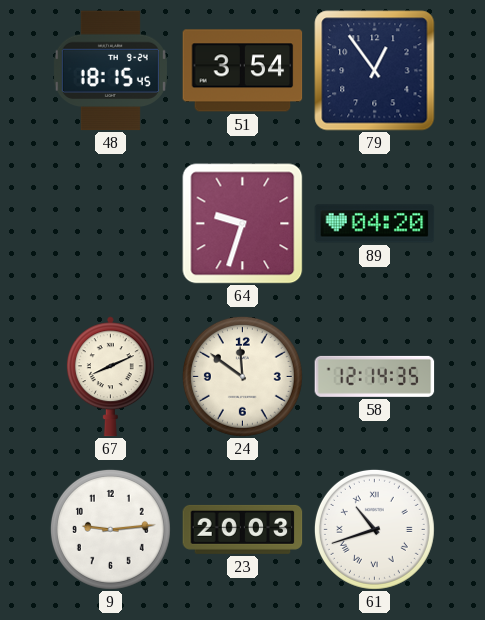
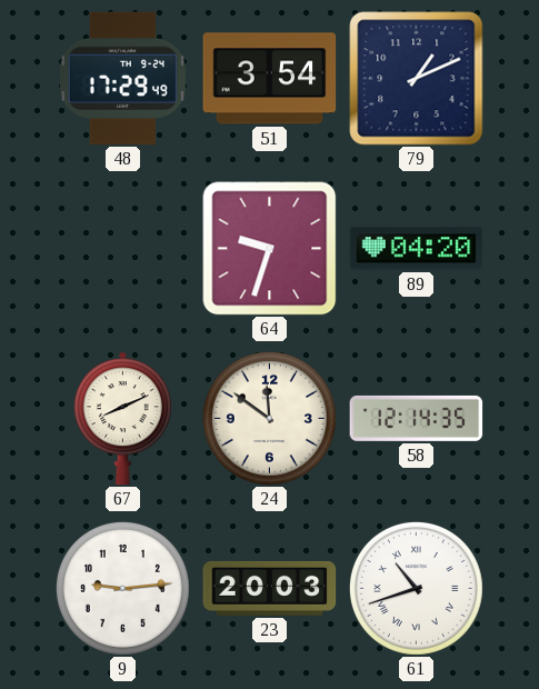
48: 18:15 -> 17:29 (122, 79)
79: 12:54 -> 1:11 (417, 79)
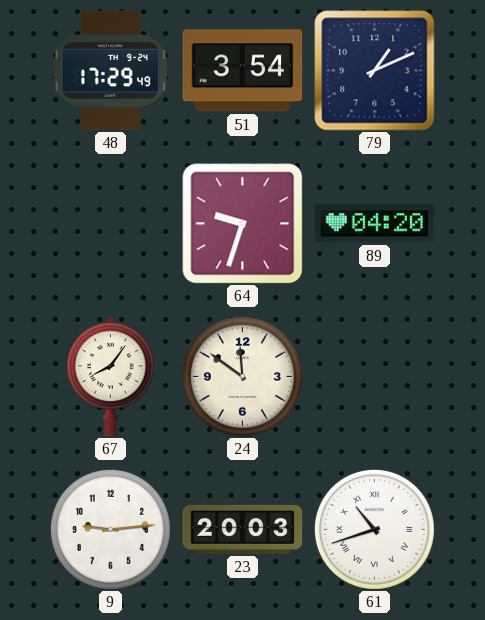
67: 8:11 -> 8:06 (110, 377)
58: 12:14 -> none (417, 418)
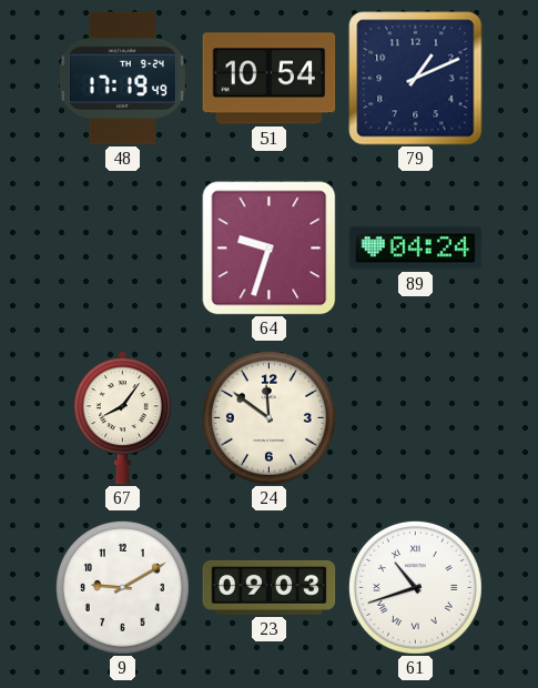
48: 17:29 -> 17:19 (122, 79)
51: 3:54 -> 10:54 (270, 79)
89: 04:20 -> 04:24 (416, 249)
9: 9:14 -> 9:10 (122, 587)
23: 20:03 -> 09:03 (270, 587)
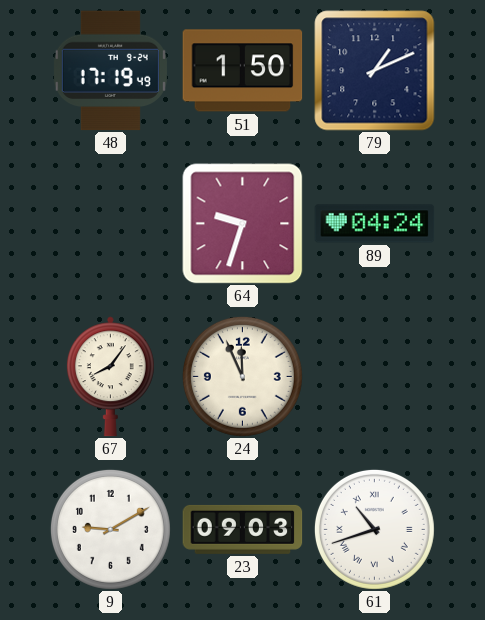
51: 10:54 -> 1:50 (243, 71)
24: 11:51 -> 11:56 (242, 376)
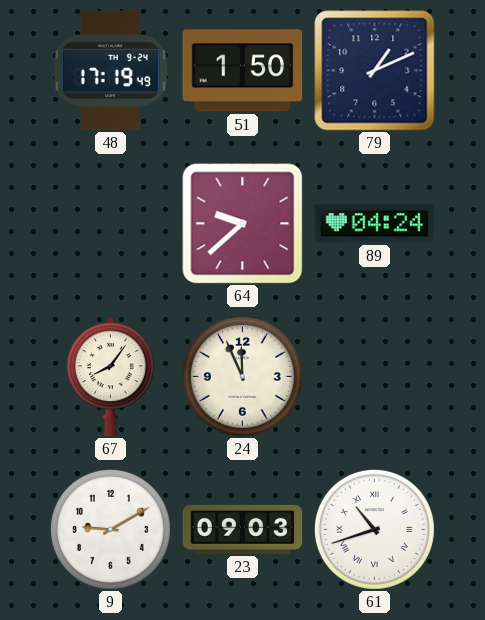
64: 9:33 -> 9:38 (243, 224)
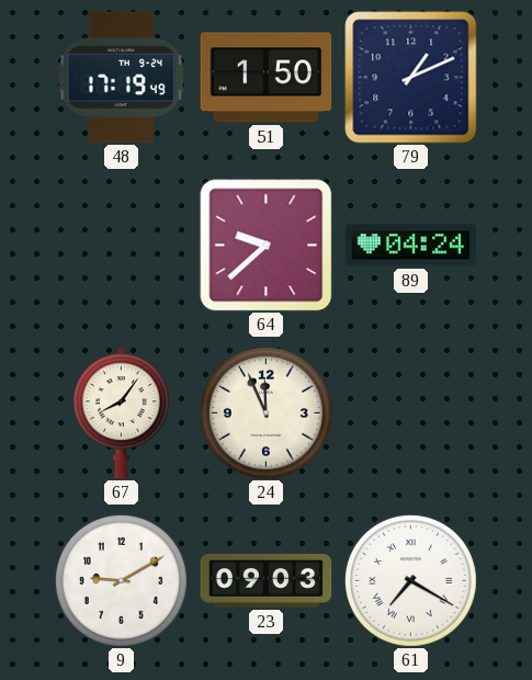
61: 10:42 -> 7:20 (410, 580)
